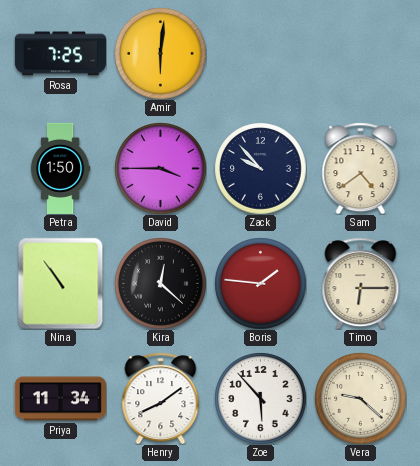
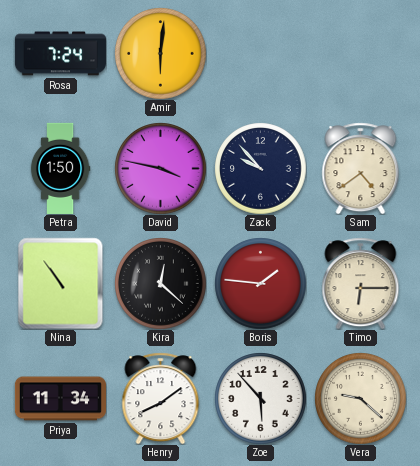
Rosa: 7:25 -> 7:24 (60, 54)
David: 3:45 -> 3:47 (160, 168)
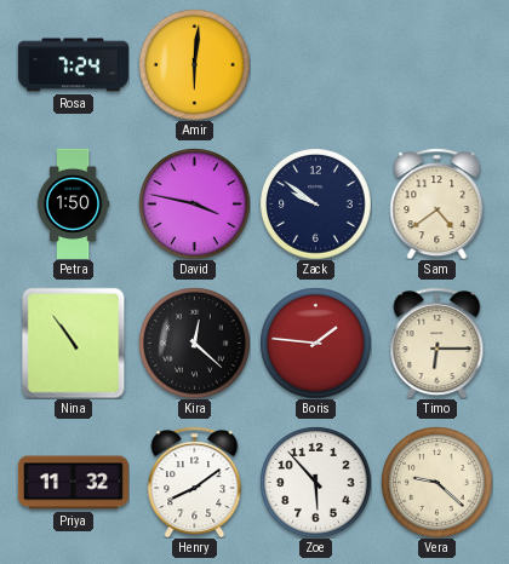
Zack: 9:53 -> 9:51 (315, 203)
Priya: 11:34 -> 11:32 (73, 483)
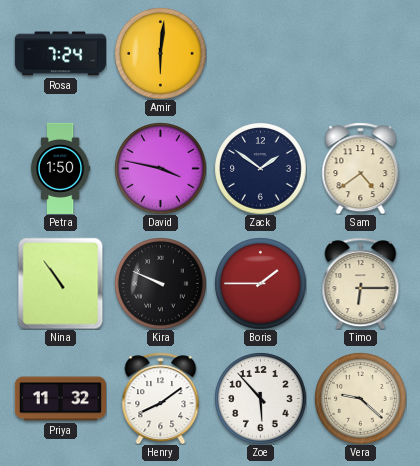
Zack: 9:51 -> 1:51 (260, 168)
Kira: 12:22 -> 9:49 (160, 283)
Boris: 1:46 -> 1:45 (260, 283)
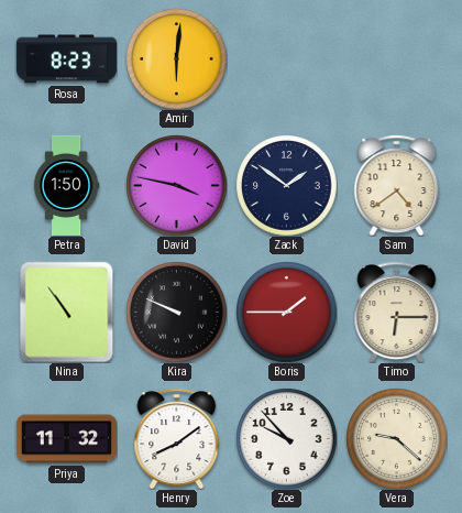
Rosa: 7:24 -> 8:23 (66, 59)
Zoe: 5:53 -> 9:53 (286, 438)
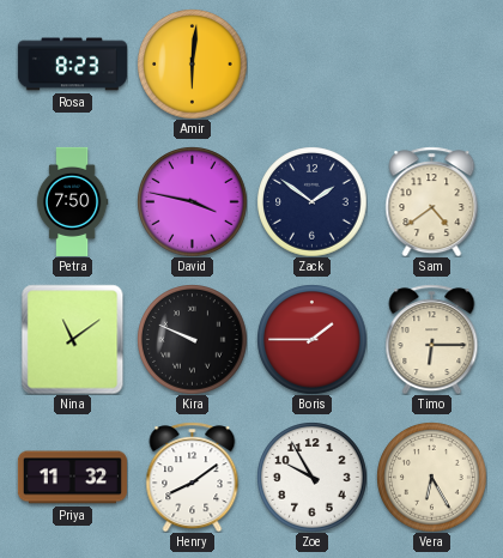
Petra: 1:50 -> 7:50 (72, 201)
Nina: 10:54 -> 11:09 (73, 339)
Zoe: 9:53 -> 9:55 (311, 477)
Vera: 9:22 -> 6:25 (431, 477)
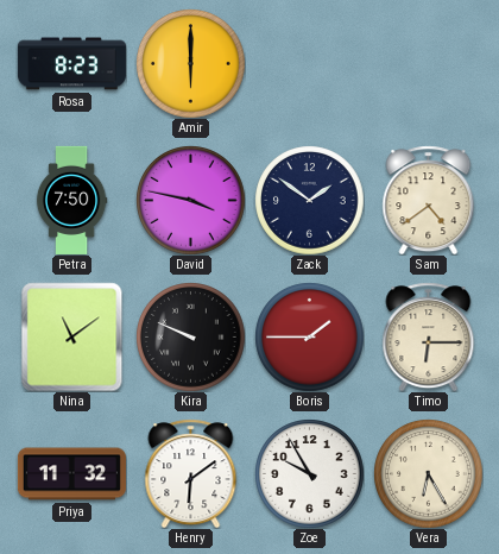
Amir: 6:01 -> 6:00 (190, 63)
Henry: 8:09 -> 6:09 (191, 473)
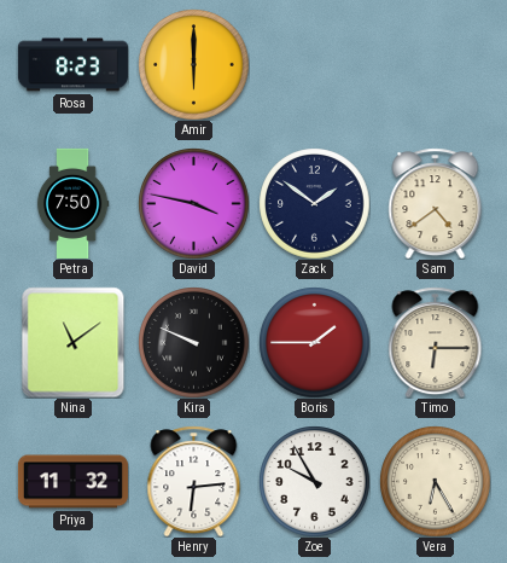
Henry: 6:09 -> 6:14 (194, 481)
